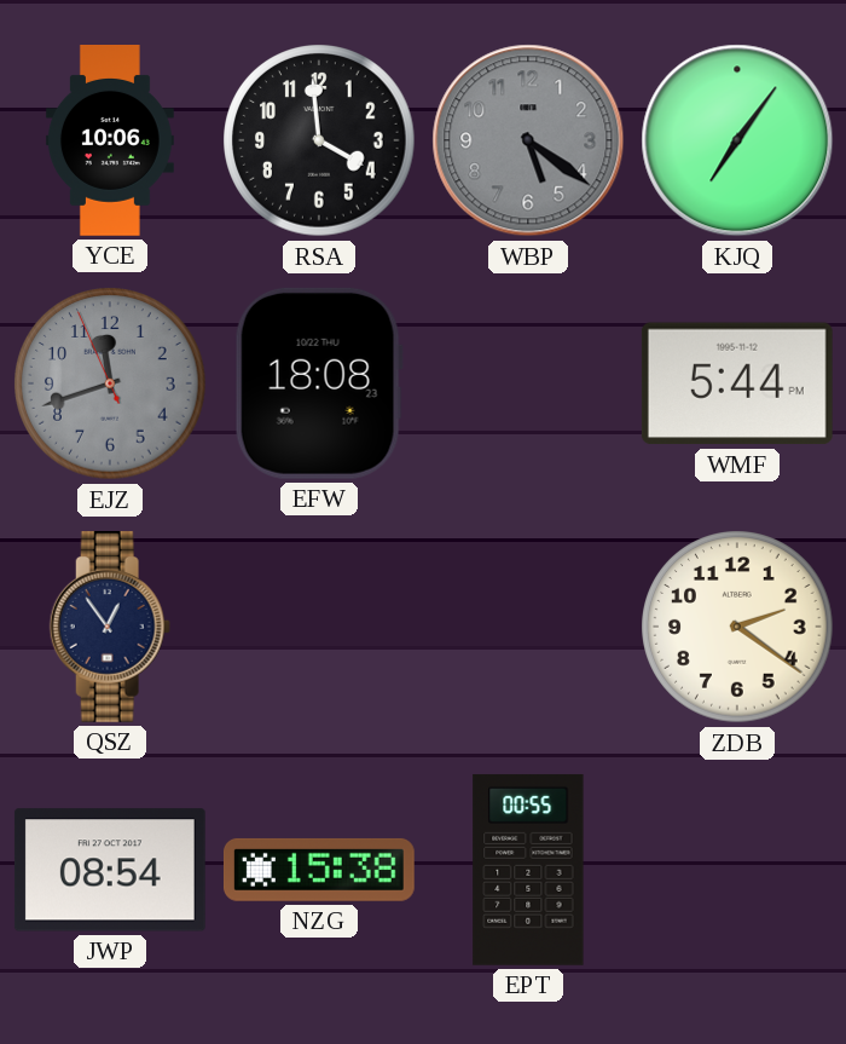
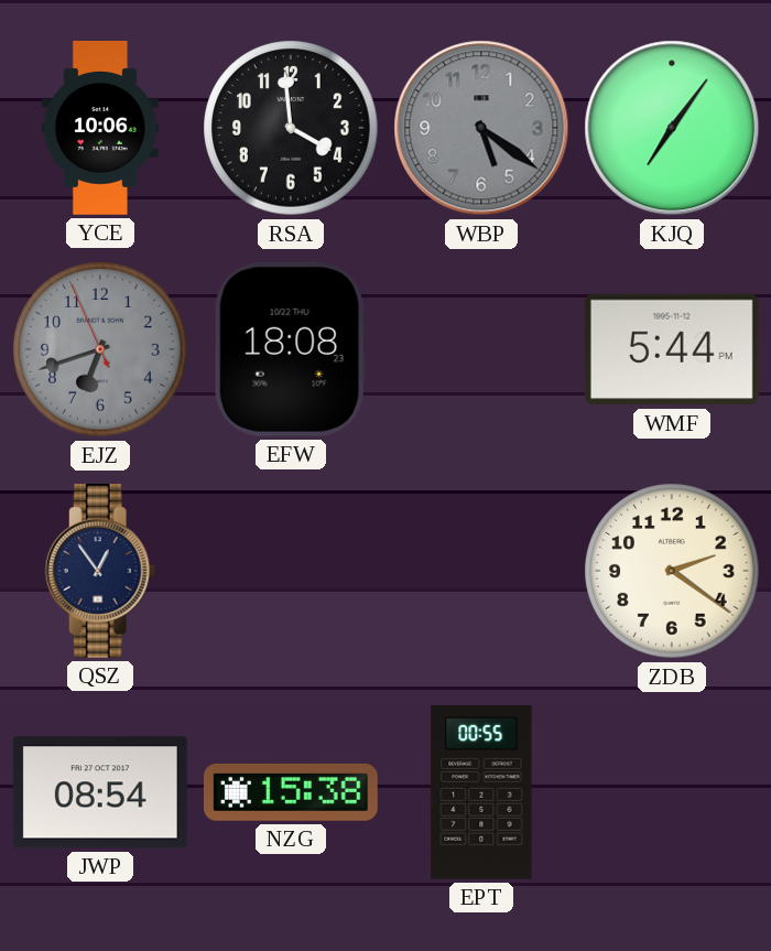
EJZ: 11:41 -> 6:41 (100, 349)
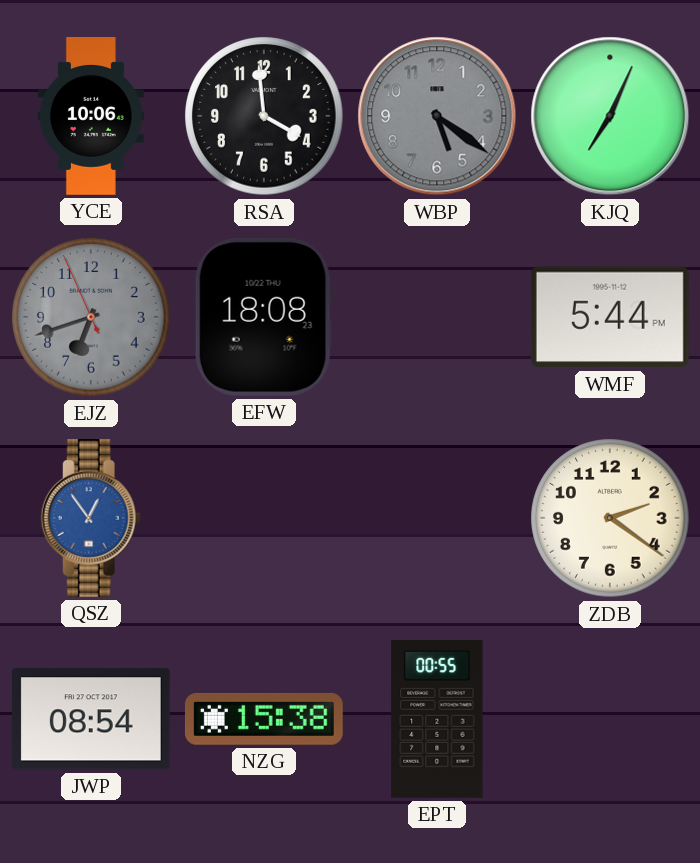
KJQ: 7:06 -> 7:04 (610, 116)
QSZ dial: navy -> blue (91, 518)
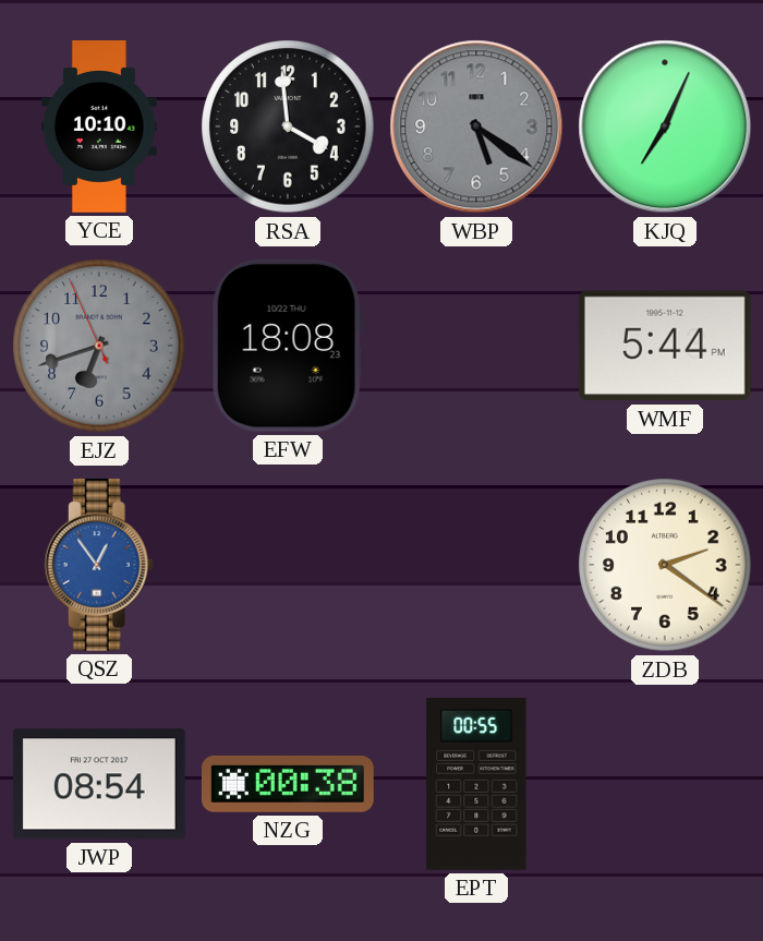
YCE: 10:06 -> 10:10 (99, 128)
NZG: 15:38 -> 00:38 (288, 784)
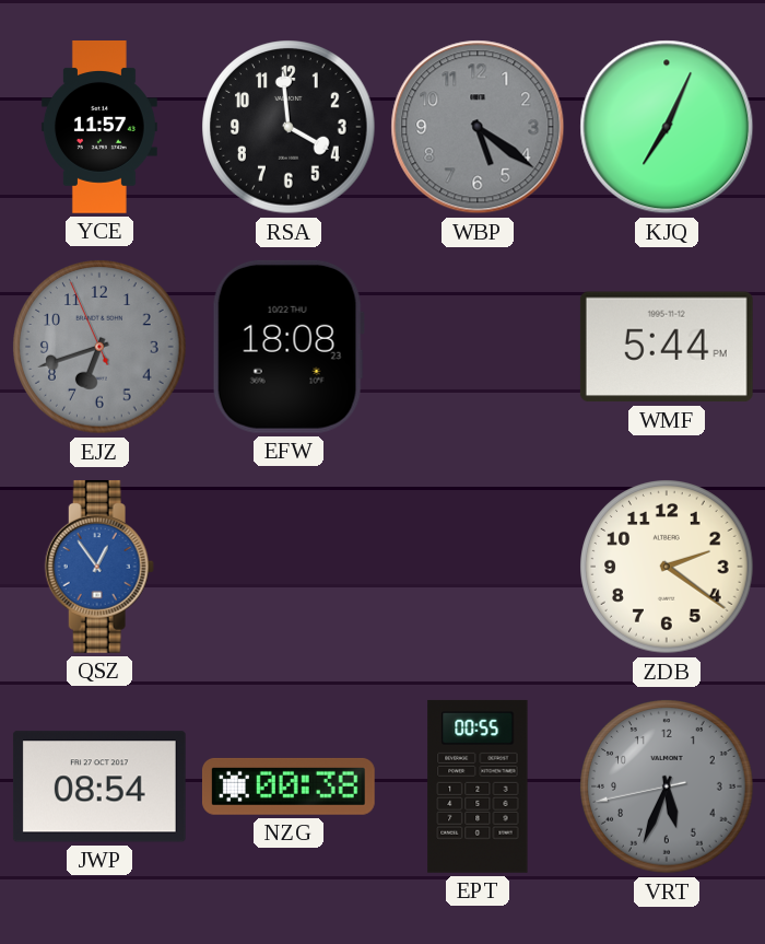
YCE: 10:10 -> 11:57 (99, 128)
VRT: none -> 5:33 (667, 786)
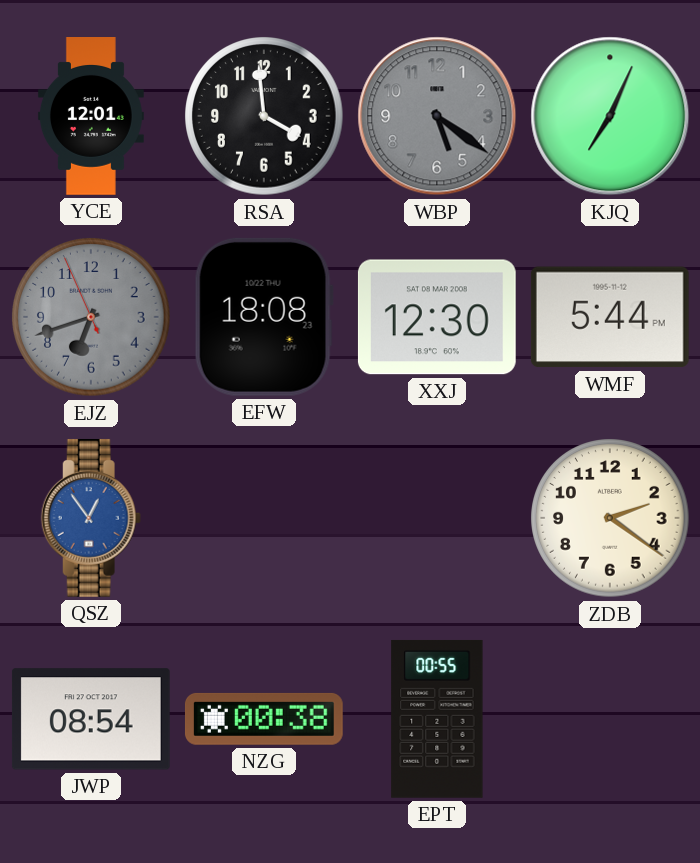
YCE: 11:57 -> 12:01 (91, 117)
XXJ: none -> 12:30 (437, 317)
VRT: 5:33 -> none (667, 786)
